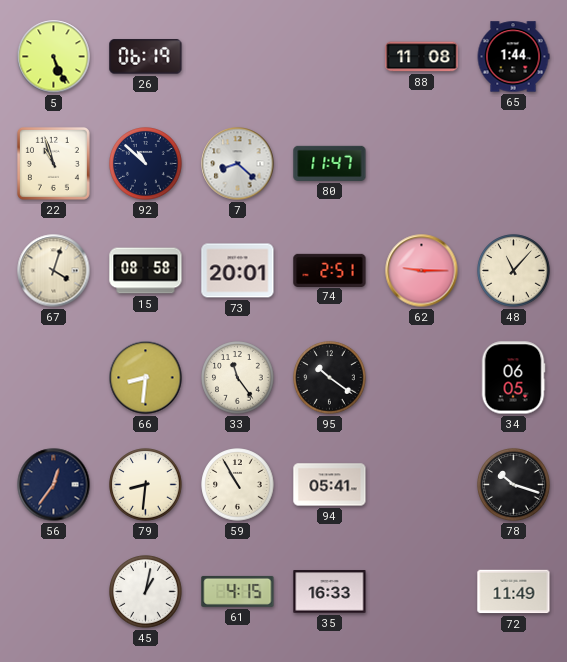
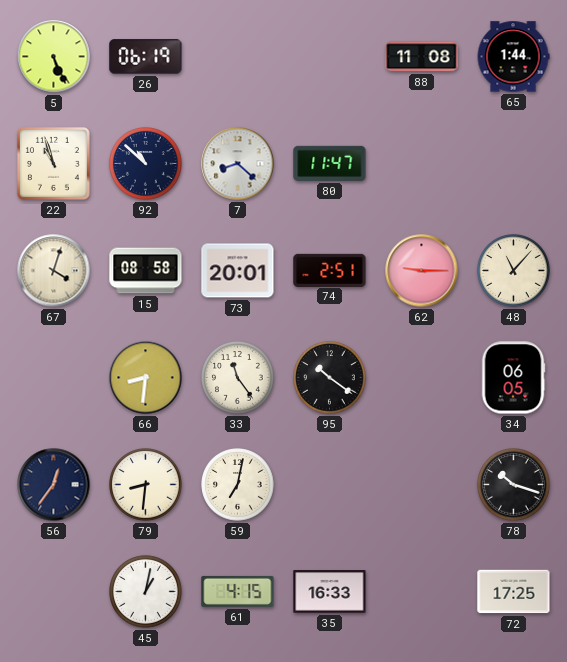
59: 10:55 -> 7:02 (238, 485)
94: 05:41 -> none (330, 485)
72: 11:49 -> 17:25 (514, 592)
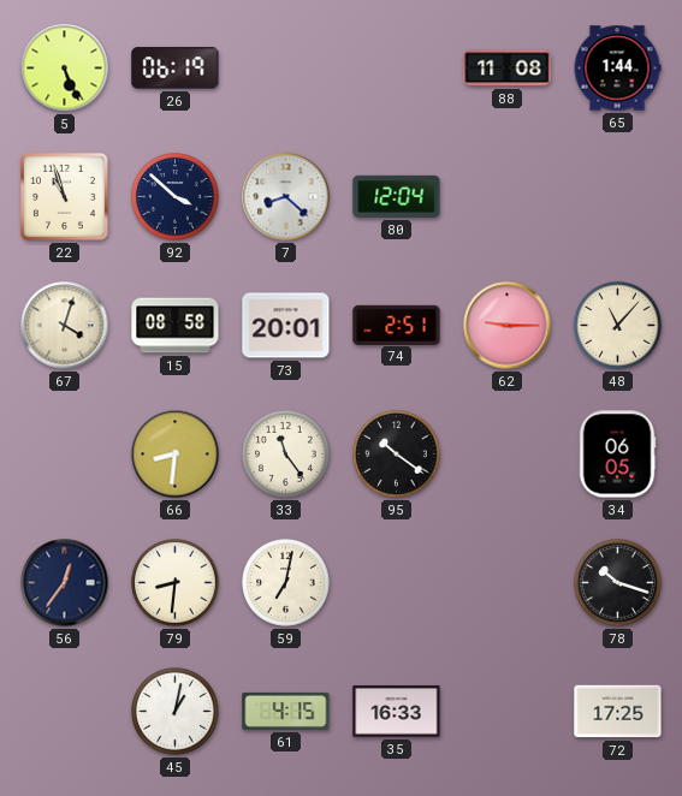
92: 10:52 -> 3:52 (176, 197)
80: 11:47 -> 12:04 (397, 196)
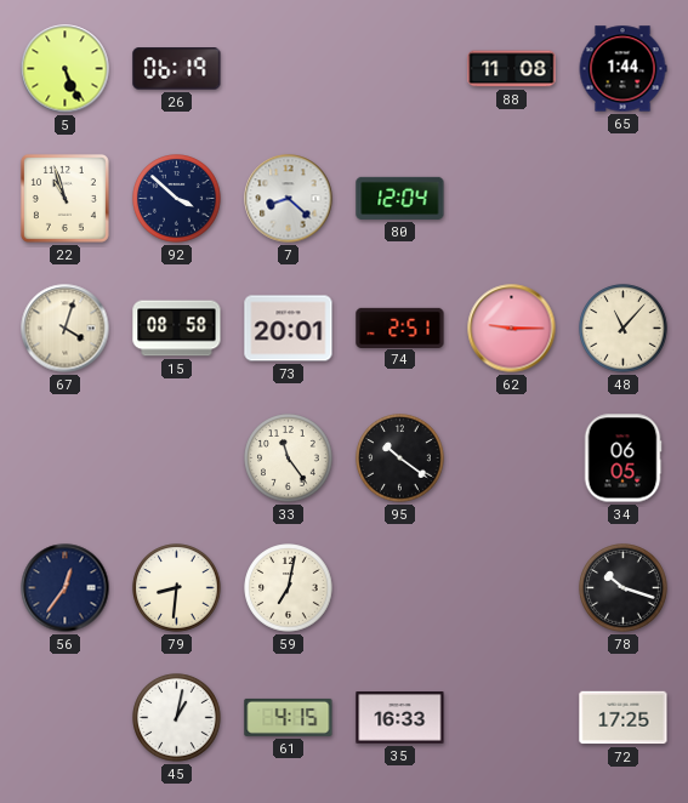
66: 8:31 -> none (176, 455)
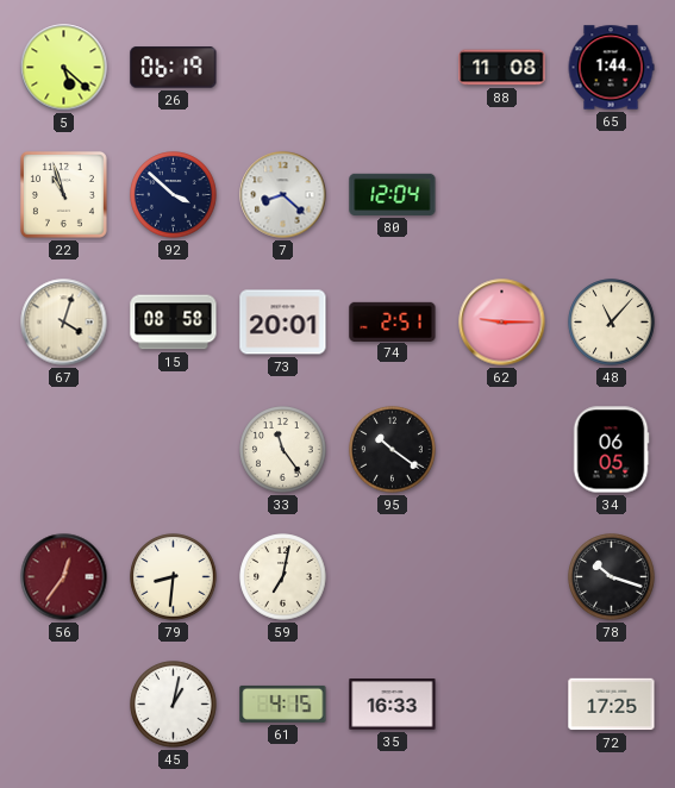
5: 5:26 -> 5:22 (64, 68)
56 dial: navy -> burgundy (64, 577)
